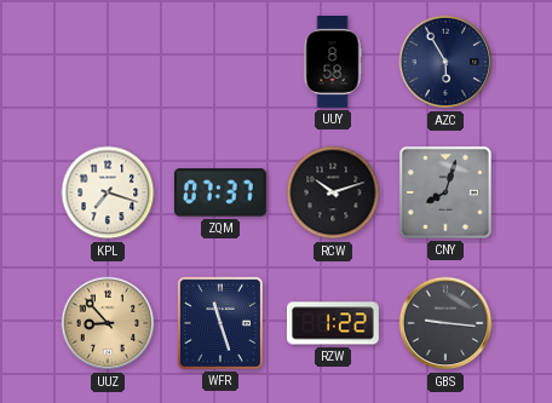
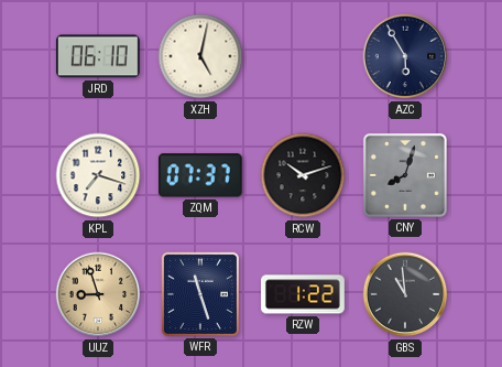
JRD: none -> 06:10 (98, 56)
XZH: none -> 5:02 (200, 56)
UUY: 8:58 -> none (333, 63)
UUZ: 8:53 -> 8:57 (98, 294)
GBS: 9:16 -> 10:59 (405, 294)
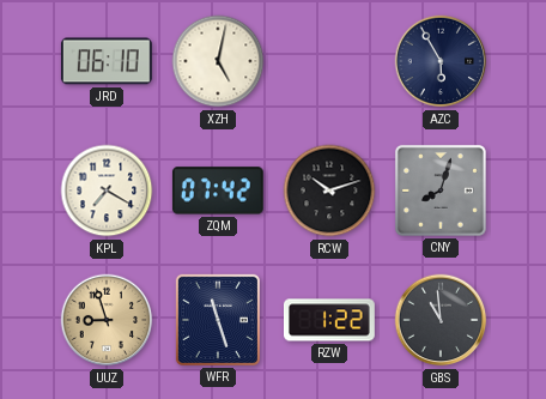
KPL: 7:18 -> 7:20 (107, 191)
ZQM: 07:37 -> 07:42 (218, 191)
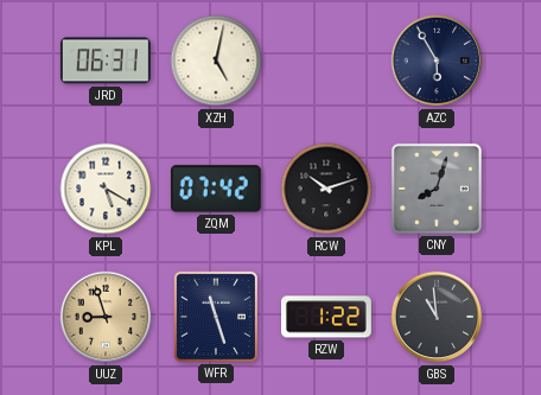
JRD: 06:10 -> 06:31 (106, 60)
KPL: 7:20 -> 5:20 (106, 189)
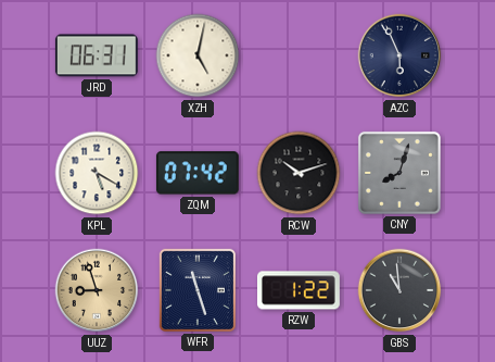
AZC: 5:55 -> 5:56 (399, 55)
